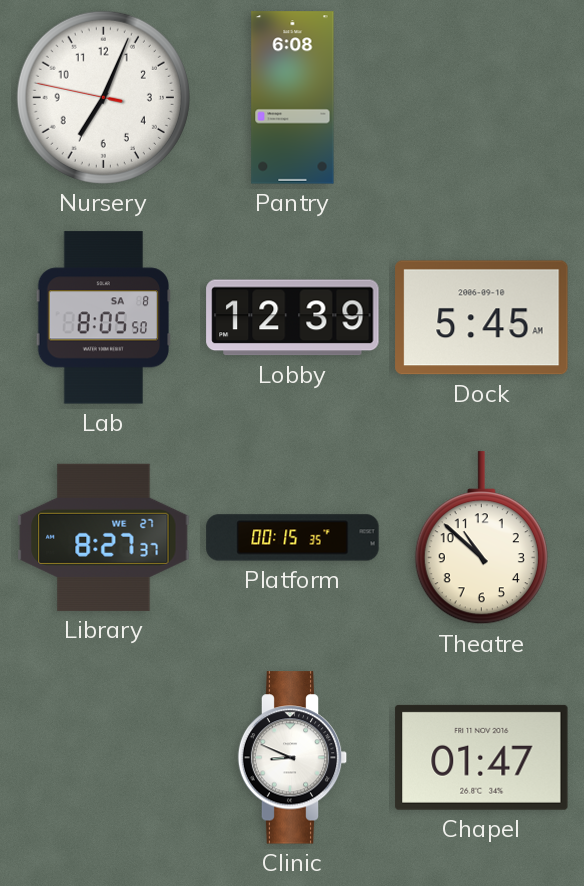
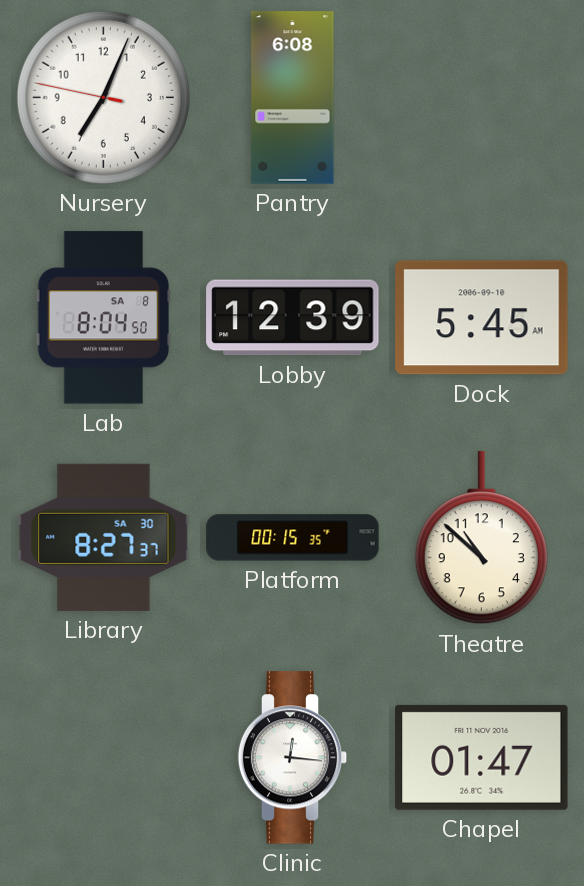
Lab: 8:05 -> 8:04 (104, 318)
Library date: WE 27 -> SA 30 (104, 537)
Clinic: 8:49 -> 12:16 (293, 758)
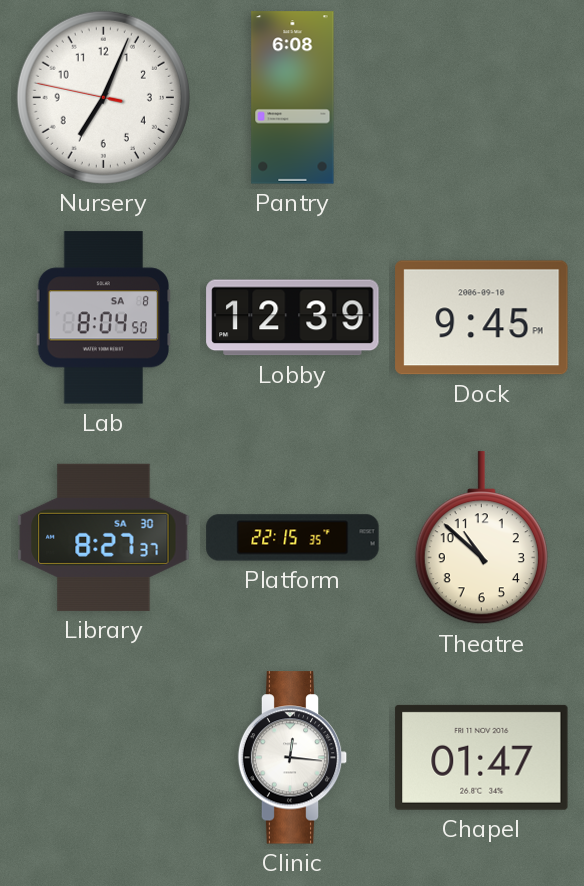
Dock: 5:45 -> 9:45 (482, 318)
Platform: 00:15 -> 22:15 (293, 538)
